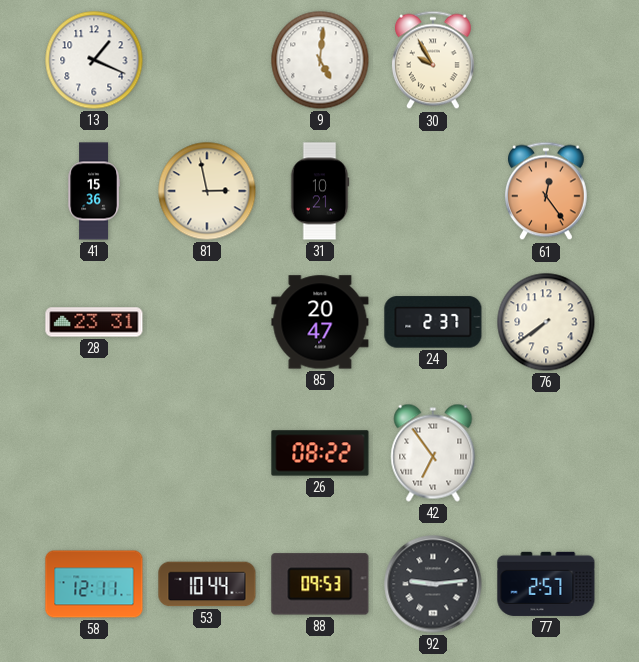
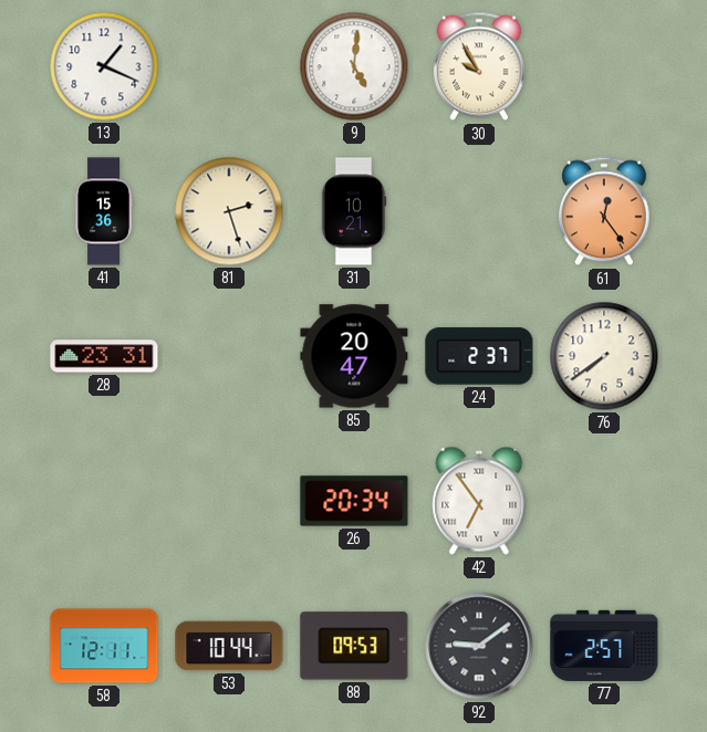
81: 2:58 -> 2:27 (229, 211)
26: 08:22 -> 20:34 (354, 501)
92: 9:14 -> 9:09 (479, 646)
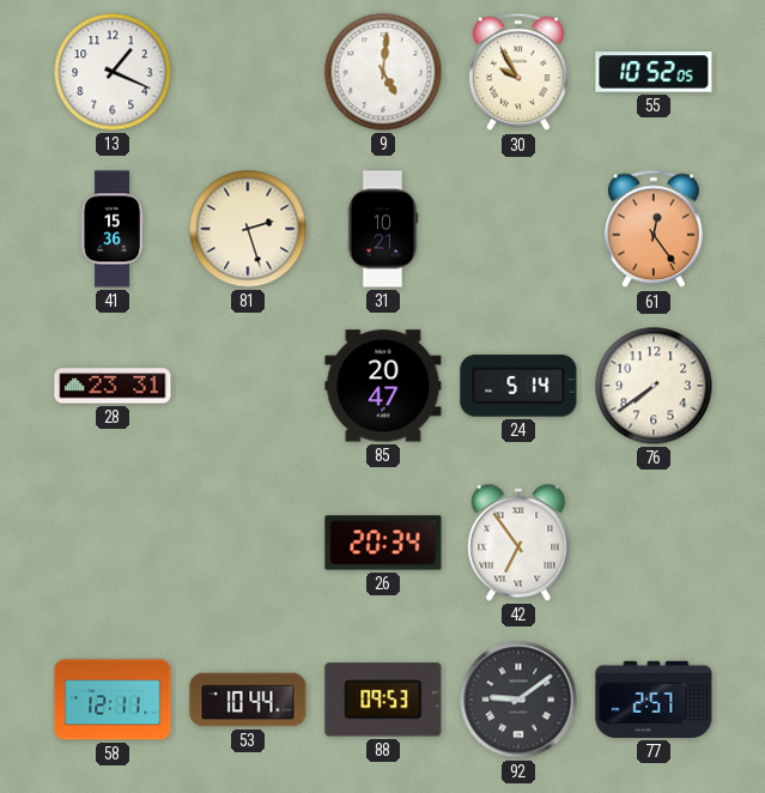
55: none -> 10:52 (654, 72)
24: 2:37 -> 5:14 (518, 386)
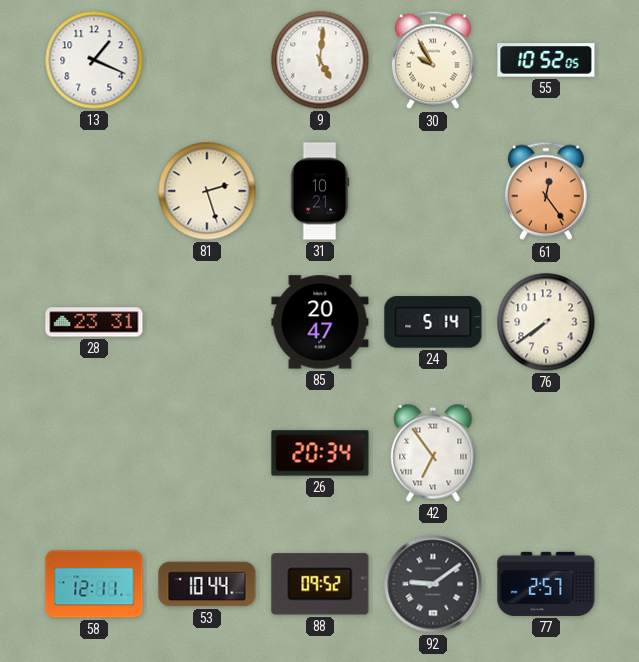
41: 15:36 -> none (113, 229)
88: 09:53 -> 09:52 (320, 584)
